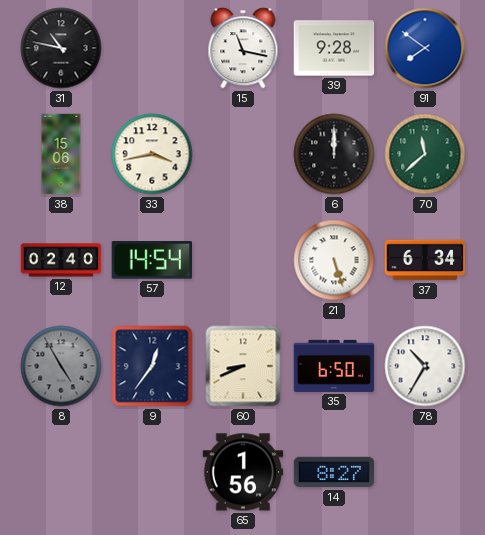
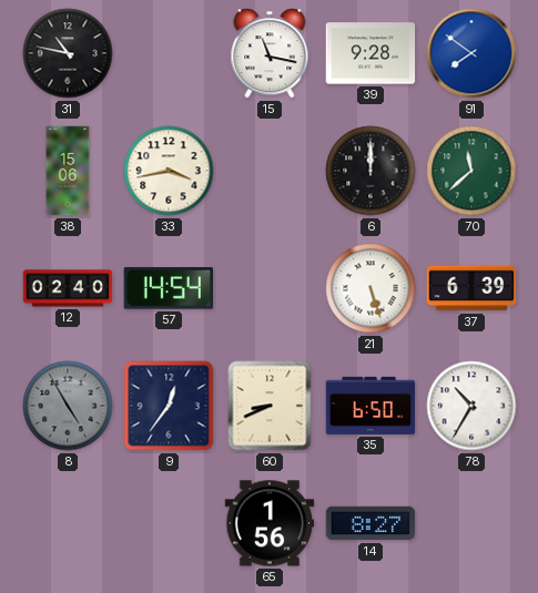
37: 6:34 -> 6:39 (471, 288)
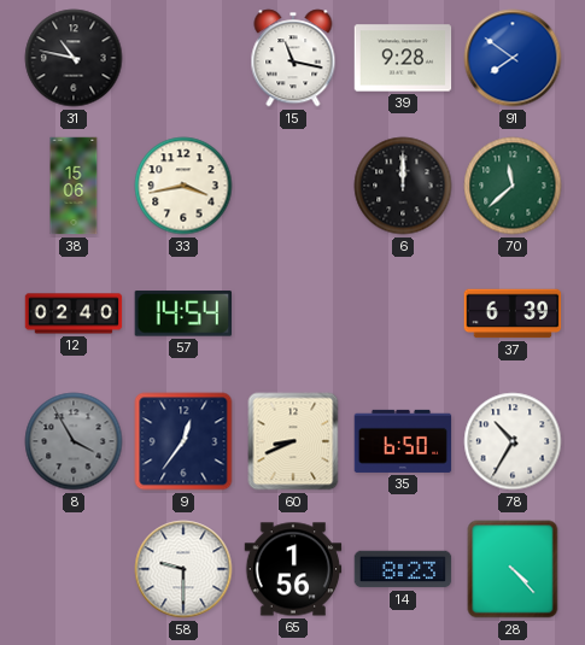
21: 5:27 -> none (370, 288)
8: 4:55 -> 3:55 (74, 441)
58: none -> 9:30 (183, 569)
14: 8:27 -> 8:23 (403, 569)
28: none -> 4:23 (513, 569)
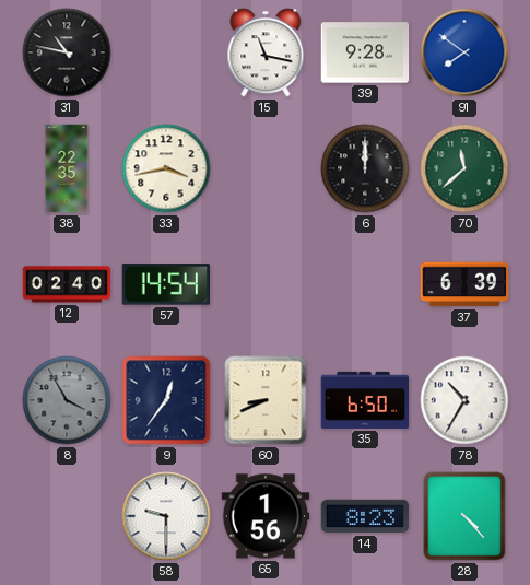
38: 15:06 -> 22:35 (67, 168)
